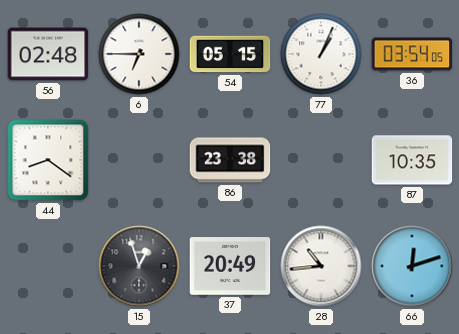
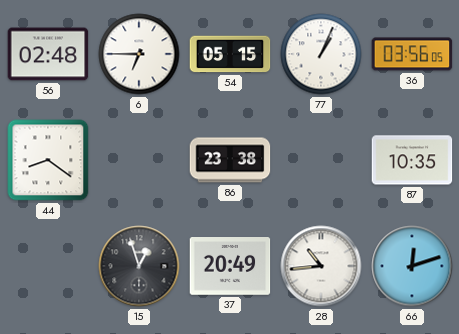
36: 03:54 -> 03:56 (412, 54)
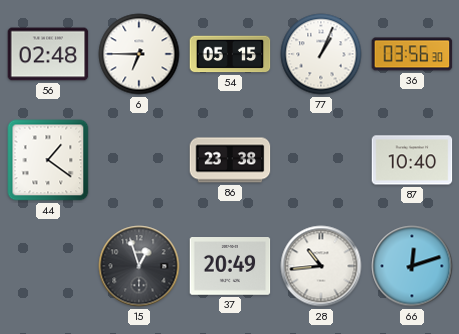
36: 03:56:05 -> 03:56:30 (412, 54)
44: 8:21 -> 1:21 (48, 160)
87: 10:35 -> 10:40 (412, 160)
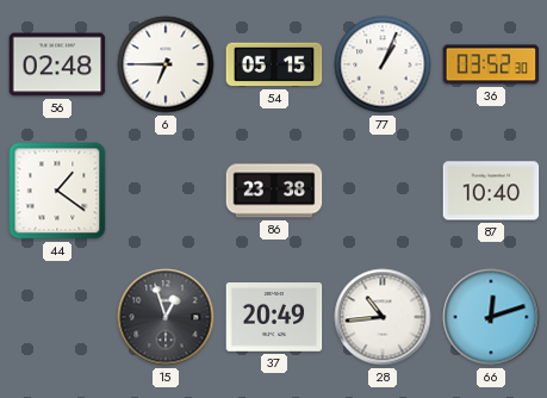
36: 03:56 -> 03:52 (491, 64)
